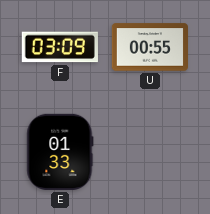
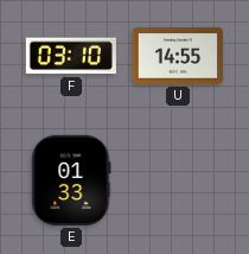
F: 03:09 -> 03:10 (71, 56)
U: 00:55 -> 14:55 (177, 56)
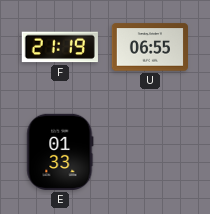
F: 03:10 -> 21:19 (60, 47)
U: 14:55 -> 06:55 (149, 47)
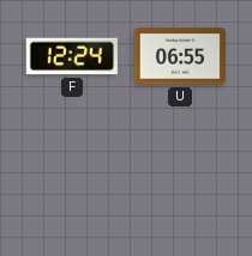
F: 21:19 -> 12:24 (72, 56)
E: 01:33 -> none (60, 152)
